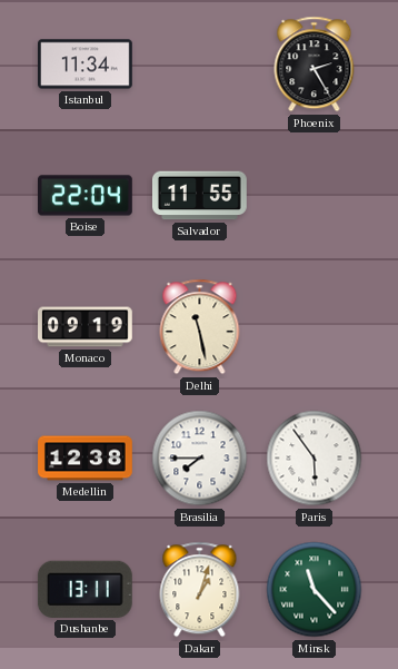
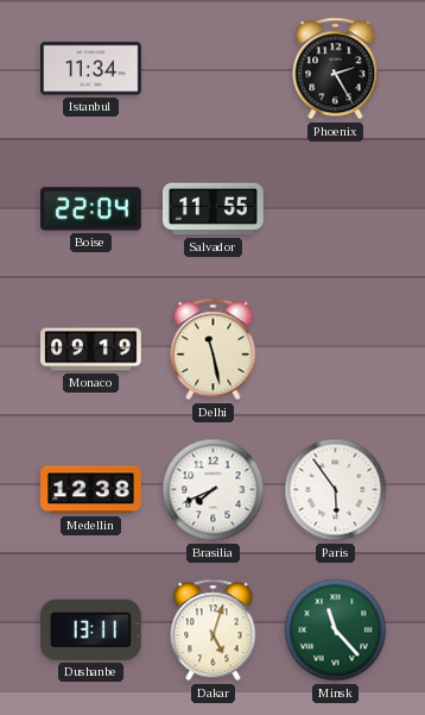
Brasilia: 7:45 -> 7:41 (214, 490)
Dakar: 1:03 -> 5:03 (214, 631)
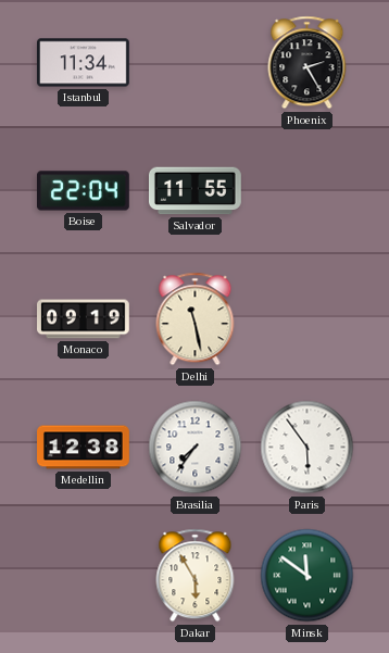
Brasilia: 7:41 -> 7:36 (196, 448)
Dushanbe: 13:11 -> none (90, 629)
Dakar: 5:03 -> 5:55 (196, 576)
Minsk: 11:23 -> 11:51 (308, 576)
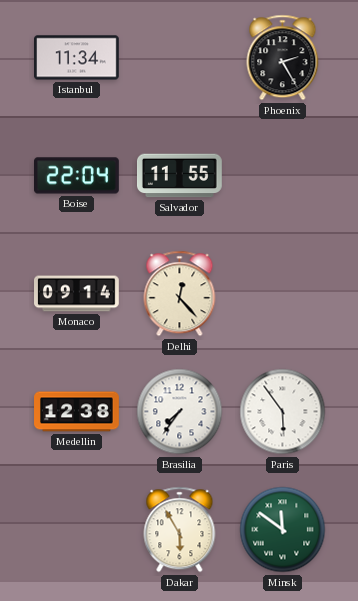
Monaco: 09:19 -> 09:14 (77, 294)
Delhi: 11:28 -> 12:23 (180, 294)
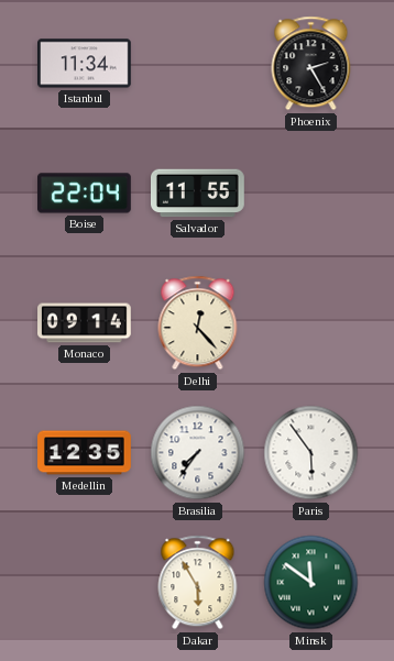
Medellin: 12:38 -> 12:35 (85, 453)
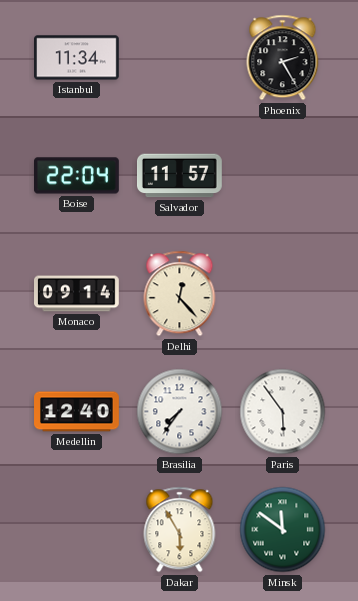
Salvador: 11:55 -> 11:57 (180, 176)
Medellin: 12:35 -> 12:40 (77, 412)
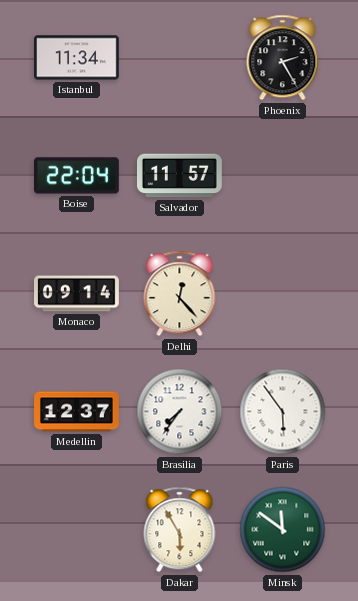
Medellin: 12:40 -> 12:37 (77, 412)
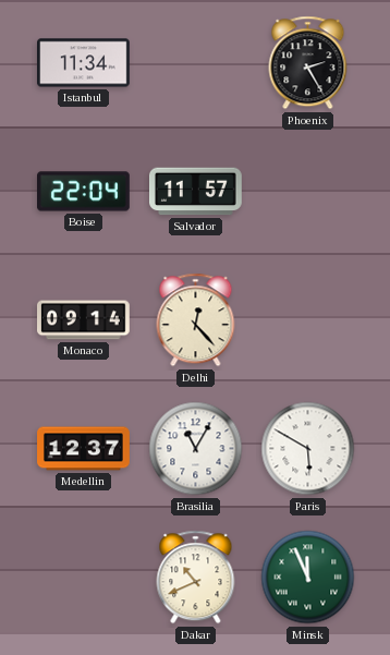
Brasilia: 7:36 -> 11:05 (196, 449)
Paris: 5:54 -> 5:50 (308, 449)
Dakar: 5:55 -> 10:41 (196, 578)
Minsk: 11:51 -> 11:56 (308, 578)
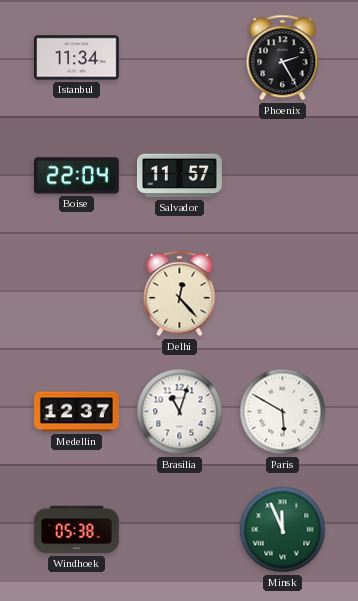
Monaco: 09:14 -> none (84, 320)
Brasilia: 11:05 -> 11:03 (180, 412)
Windhoek: none -> 05:38 (77, 530)
Dakar: 10:41 -> none (196, 578)
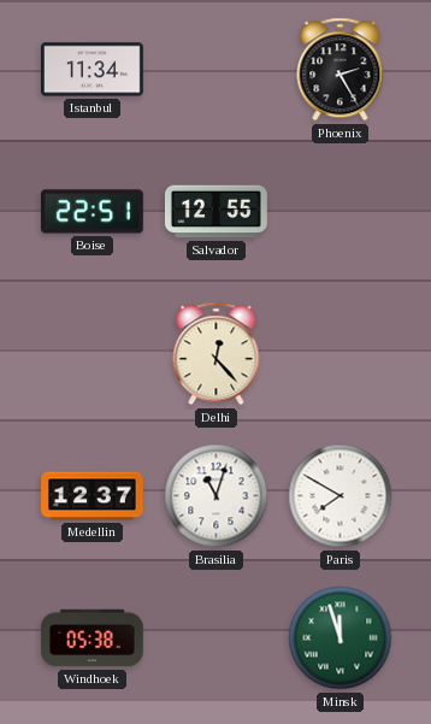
Boise: 22:04 -> 22:51 (93, 212)
Salvador: 11:57 -> 12:55 (217, 212)
Paris: 5:50 -> 7:50 (341, 496)
Minsk: 11:56 -> 11:57 (341, 638)
